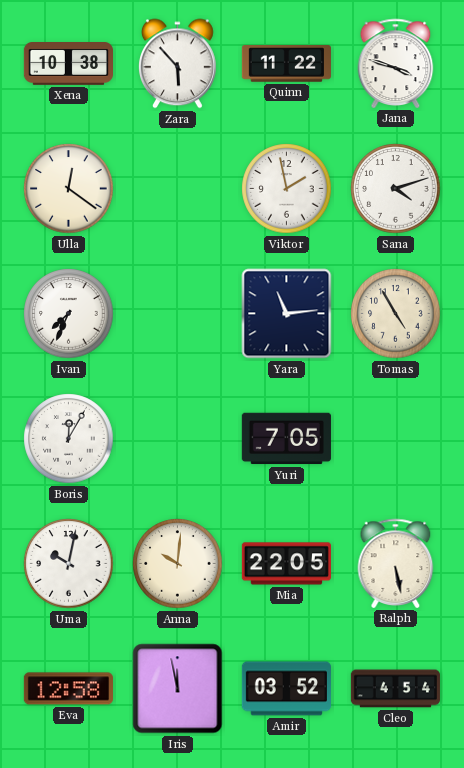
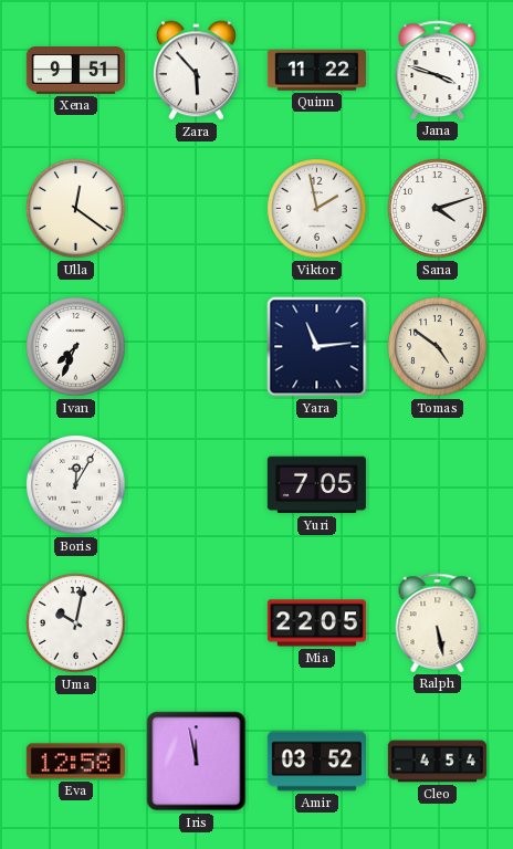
Xena: 10:38 -> 9:51 (75, 71)
Tomas: 4:55 -> 4:51 (438, 347)
Anna: 10:01 -> none (178, 564)
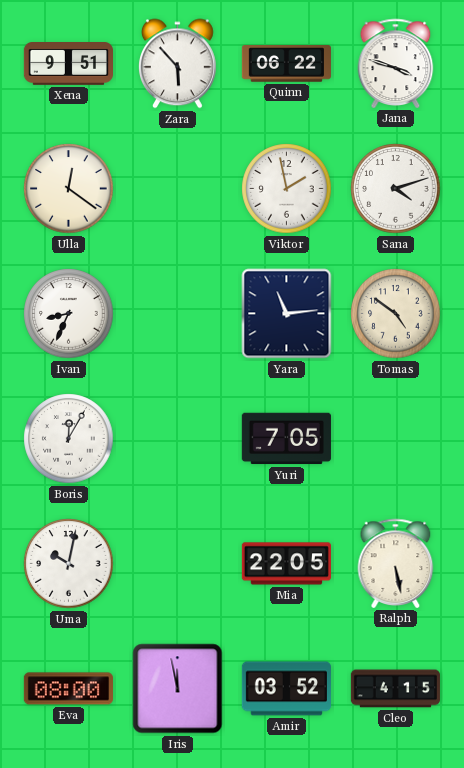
Quinn: 11:22 -> 06:22 (286, 64)
Ivan: 7:34 -> 8:34 (69, 314)
Eva: 12:58 -> 08:00 (68, 689)
Cleo: 4:54 -> 4:15 (395, 689)
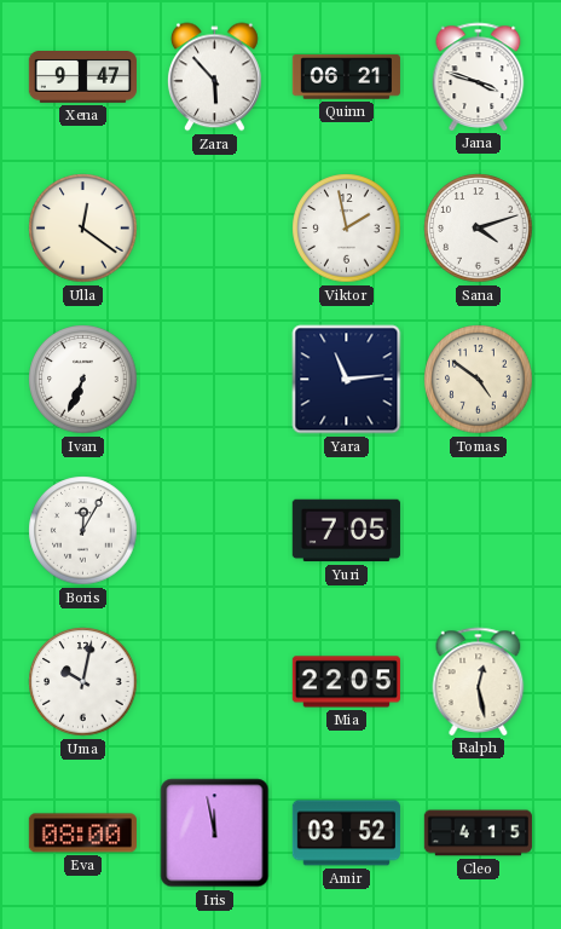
Xena: 9:51 -> 9:47 (82, 77)
Quinn: 06:22 -> 06:21 (346, 77)
Ivan: 8:34 -> 6:34 (83, 380)
Ralph: 5:28 -> 12:28 (479, 681)
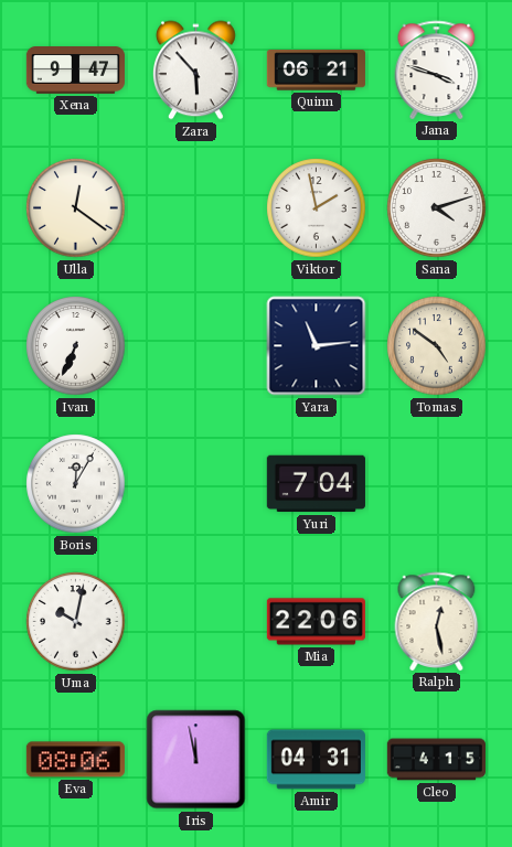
Yuri: 7:05 -> 7:04 (316, 484)
Mia: 22:05 -> 22:06 (316, 622)
Eva: 08:00 -> 08:06 (75, 760)
Amir: 03:52 -> 04:31 (316, 760)
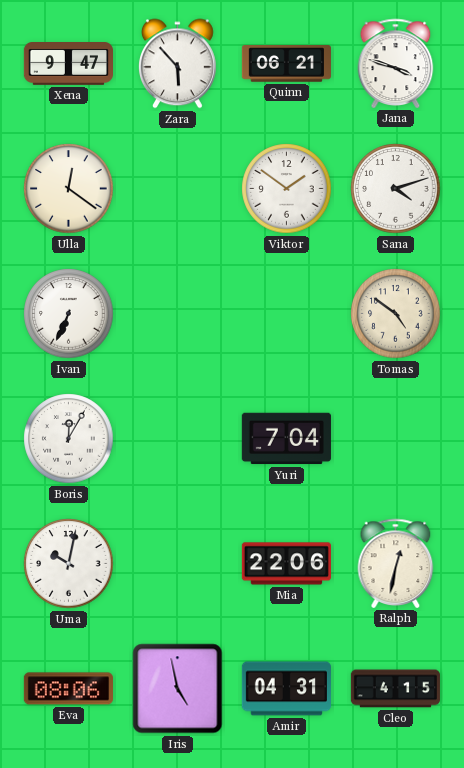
Viktor: 1:58 -> 1:51 (287, 189)
Yara: 11:14 -> none (317, 346)
Ralph: 12:28 -> 12:32 (396, 563)
Iris: 11:58 -> 4:58 (178, 689)
